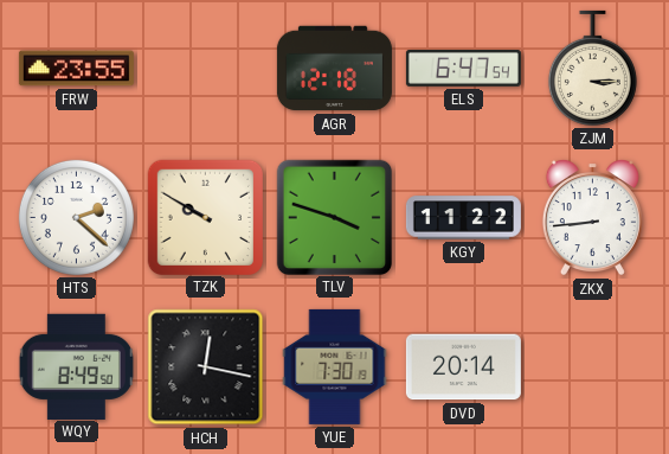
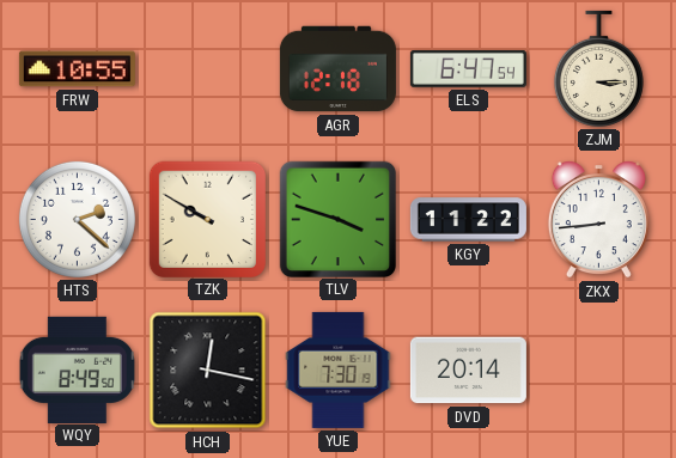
FRW: 23:55 -> 10:55 (77, 69)
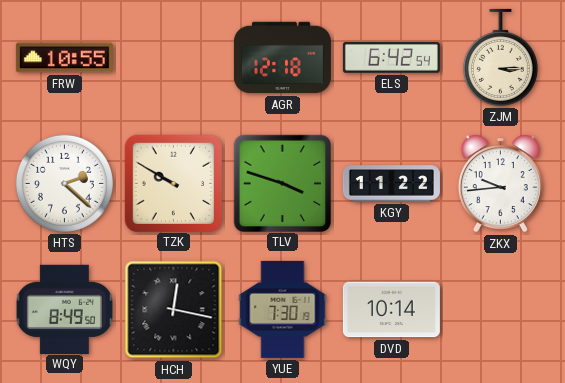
ELS: 6:47 -> 6:42 (391, 58)
ZKX: 8:44 -> 9:44 (500, 184)
DVD: 20:14 -> 10:14 (391, 310)
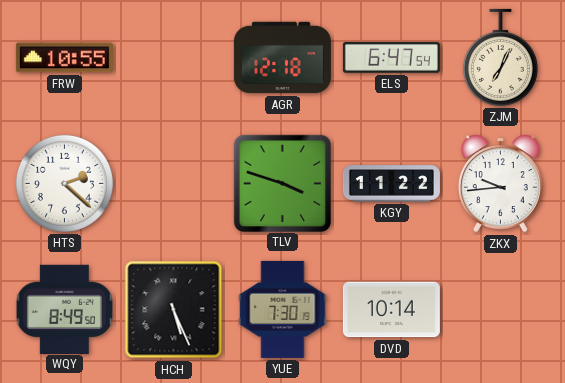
ELS: 6:42 -> 6:47 (391, 58)
ZJM: 3:15 -> 7:04 (500, 57)
TZK: 9:50 -> none (173, 183)
HCH: 12:17 -> 5:26 (174, 310)
